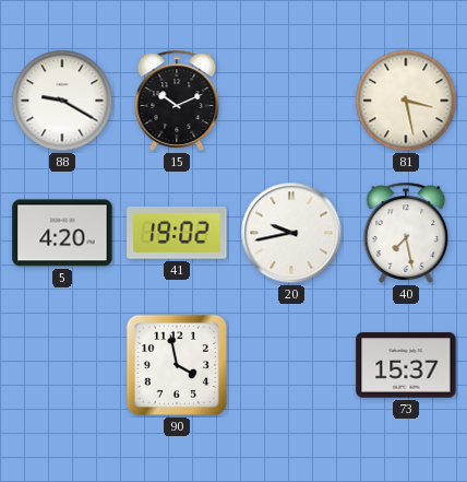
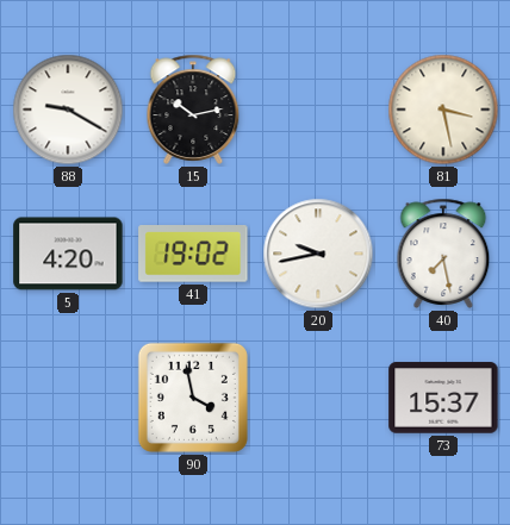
15: 10:11 -> 10:13 (193, 110)
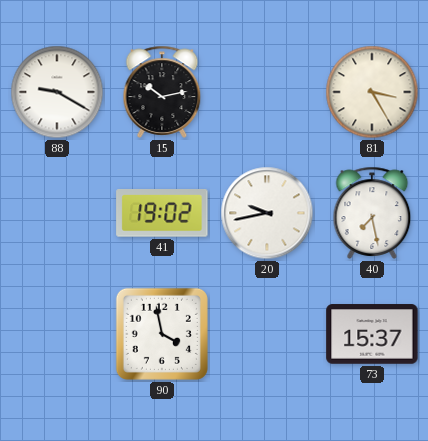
81: 3:28 -> 3:25 (372, 92)
5: 4:20 -> none (68, 254)
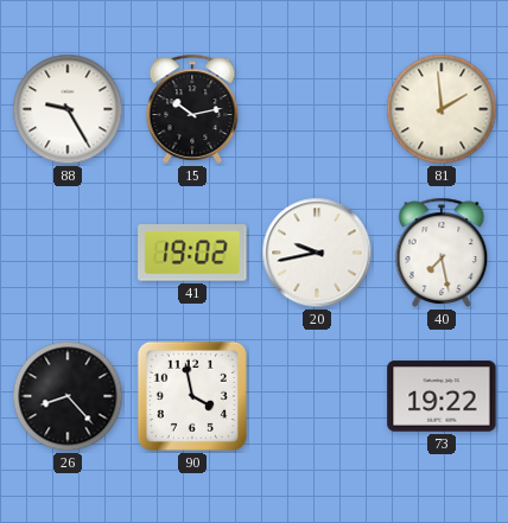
88: 9:20 -> 9:25 (68, 109)
81: 3:25 -> 1:59 (442, 109)
26: none -> 8:23 (68, 396)
73: 15:37 -> 19:22 (442, 396)
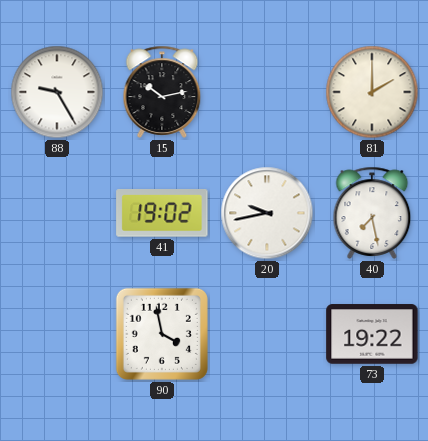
81: 1:59 -> 2:00 (372, 92)
26: 8:23 -> none (68, 396)
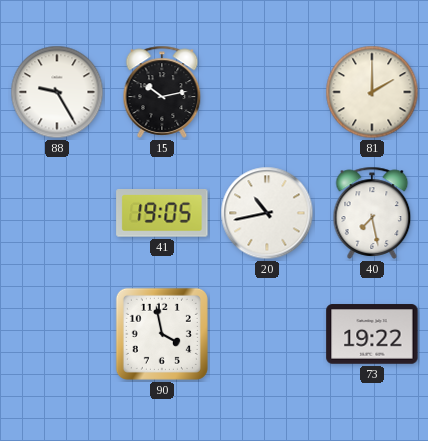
41: 19:02 -> 19:05 (162, 214)
20: 9:43 -> 10:43 (267, 213)
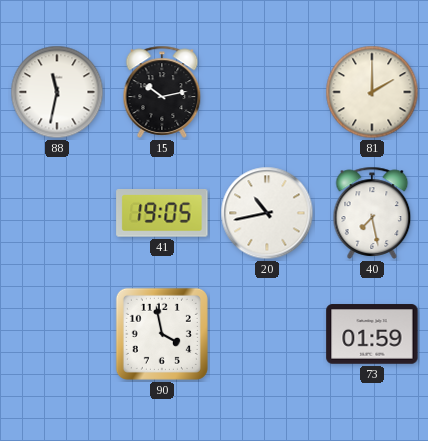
88: 9:25 -> 11:32 (57, 92)
73: 19:22 -> 01:59 (372, 334)
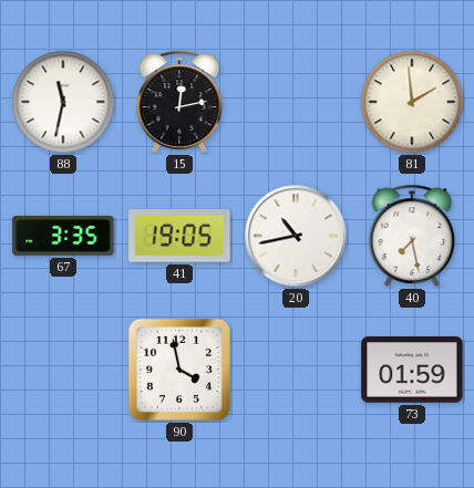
15: 10:13 -> 12:13 (179, 102)
81: 2:00 -> 1:59 (412, 102)
67: none -> 3:35 (63, 236)
